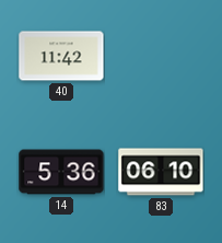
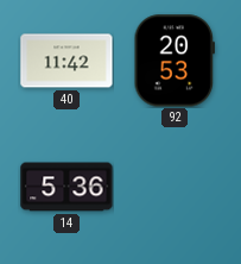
92: none -> 20:53 (173, 61)
83: 06:10 -> none (161, 172)
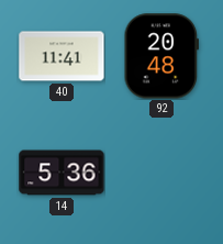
40: 11:42 -> 11:41 (62, 56)
92: 20:53 -> 20:48 (160, 56)
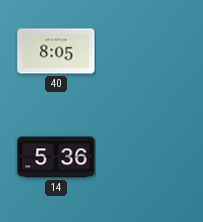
40: 11:41 -> 8:05 (56, 51)
92: 20:48 -> none (160, 56)
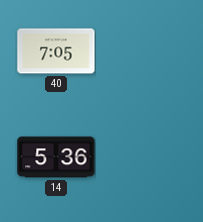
40: 8:05 -> 7:05 (56, 51)
